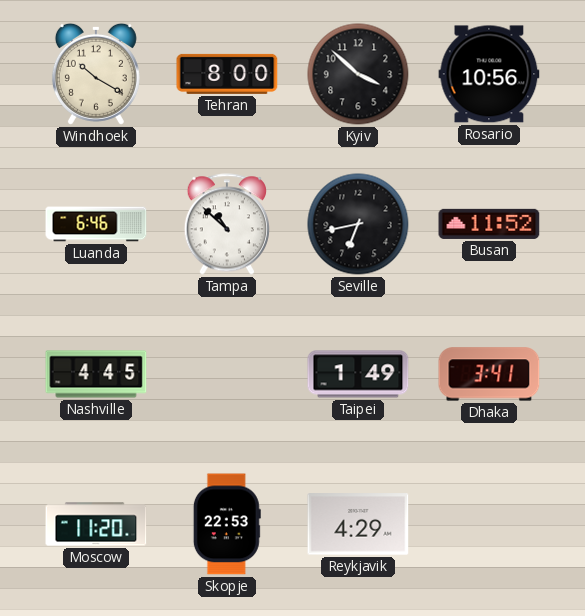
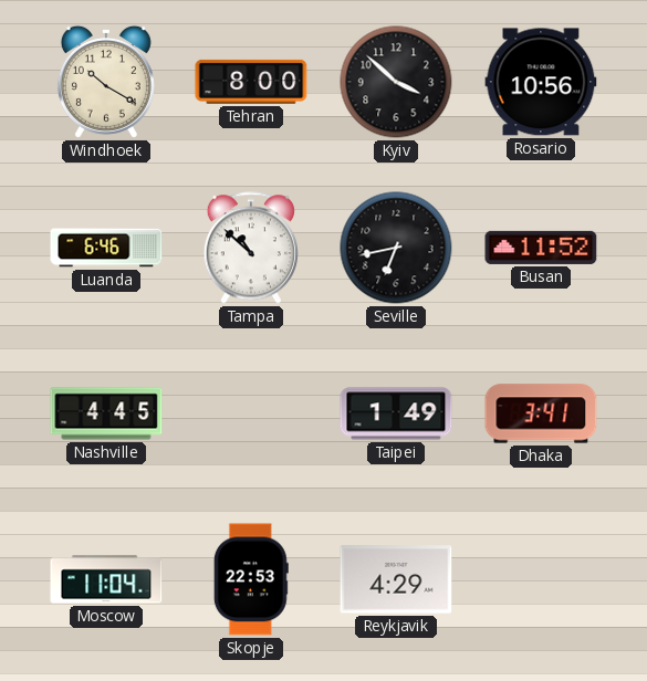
Moscow: 11:20 -> 11:04 (106, 579)
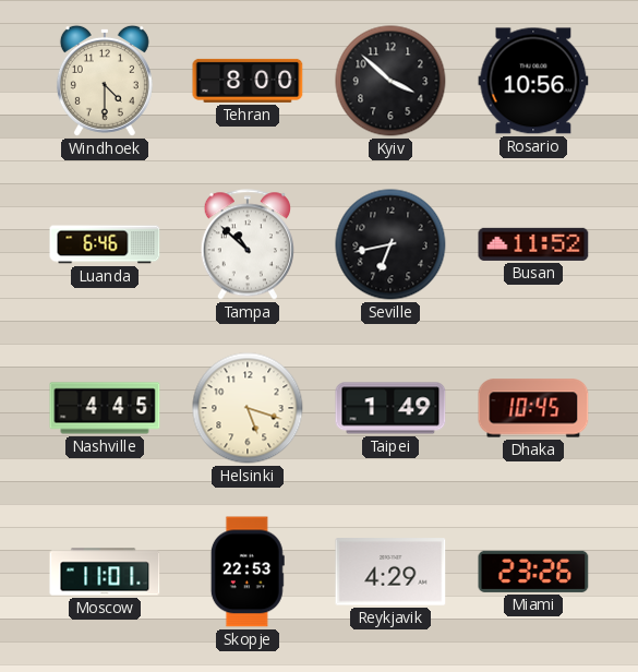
Windhoek: 10:20 -> 4:30 (105, 81)
Helsinki: none -> 5:18 (248, 408)
Dhaka: 3:41 -> 10:45 (533, 408)
Moscow: 11:04 -> 11:01 (105, 572)
Miami: none -> 23:26 (533, 572)
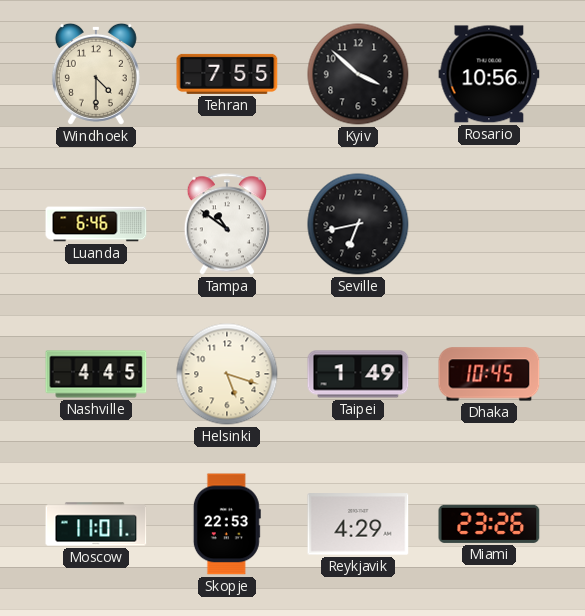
Tehran: 8:00 -> 7:55 (227, 74)
Tampa: 10:52 -> 10:51 (227, 224)
Busan: 11:52 -> none (533, 244)
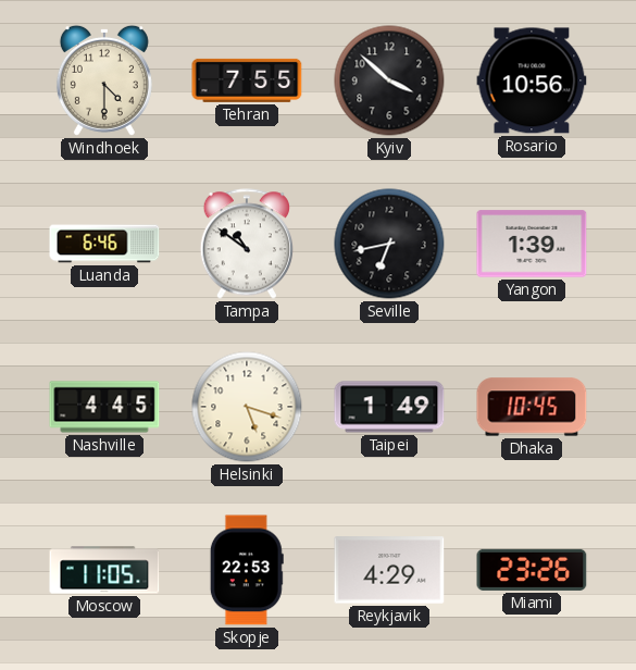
Yangon: none -> 1:39 (532, 244)
Moscow: 11:01 -> 11:05 (104, 570)
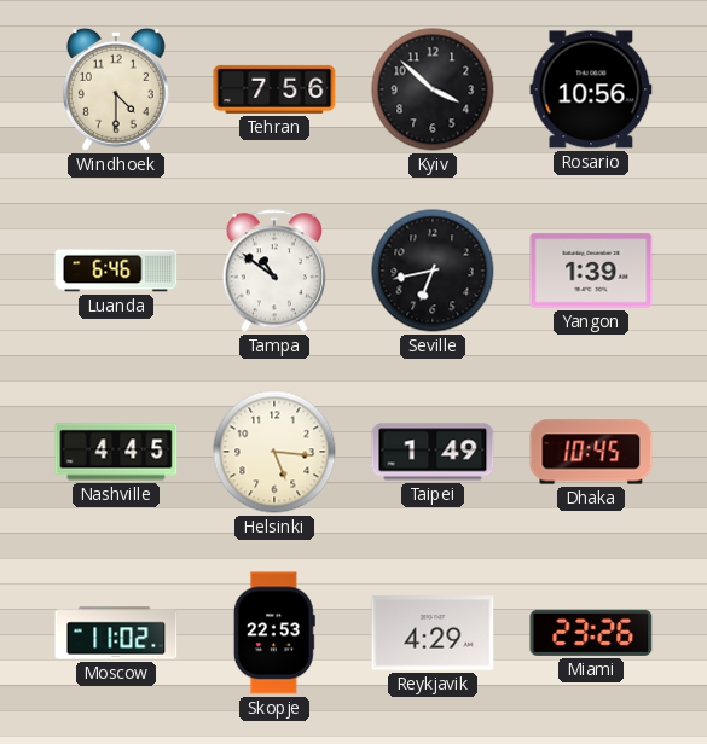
Tehran: 7:55 -> 7:56 (274, 89)
Helsinki: 5:18 -> 5:16 (274, 452)
Moscow: 11:05 -> 11:02 (116, 633)
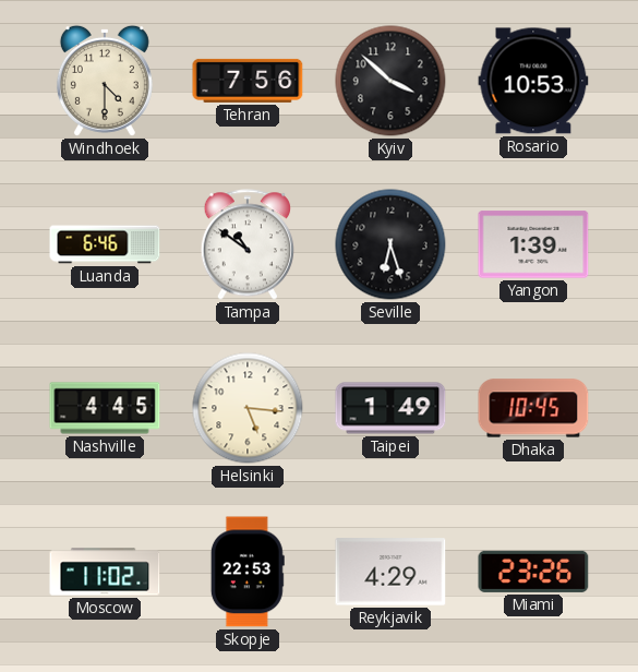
Rosario: 10:56 -> 10:53 (533, 81)
Seville: 6:43 -> 6:27 (390, 244)
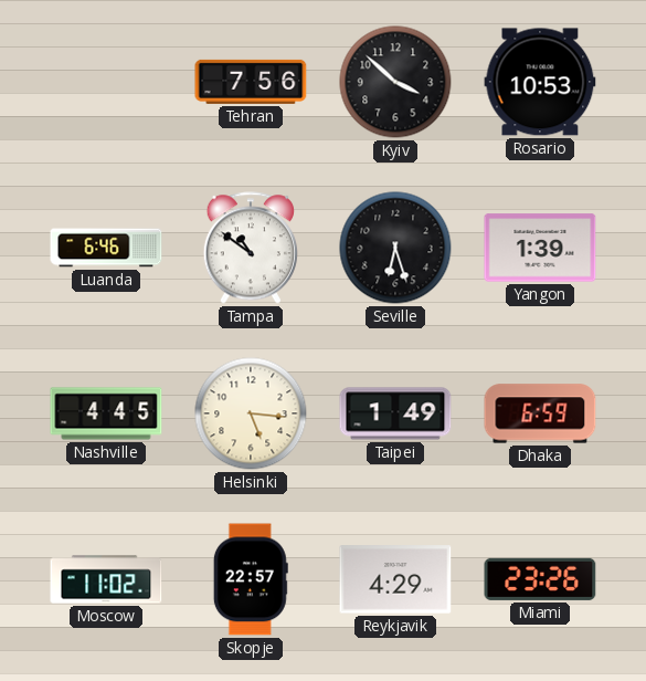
Windhoek: 4:30 -> none (105, 81)
Dhaka: 10:45 -> 6:59 (540, 413)
Skopje: 22:53 -> 22:57 (251, 579)
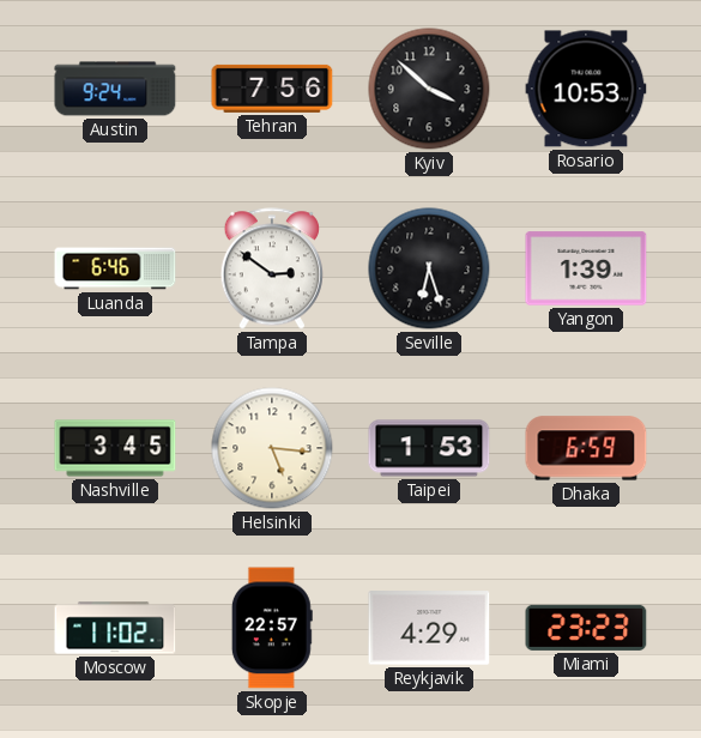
Austin: none -> 9:24 (115, 89)
Tampa: 10:51 -> 2:51 (272, 268)
Nashville: 4:45 -> 3:45 (115, 448)
Taipei: 1:49 -> 1:53 (429, 448)
Miami: 23:26 -> 23:23 (586, 628)
